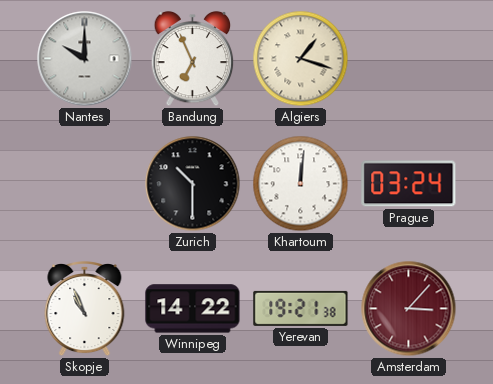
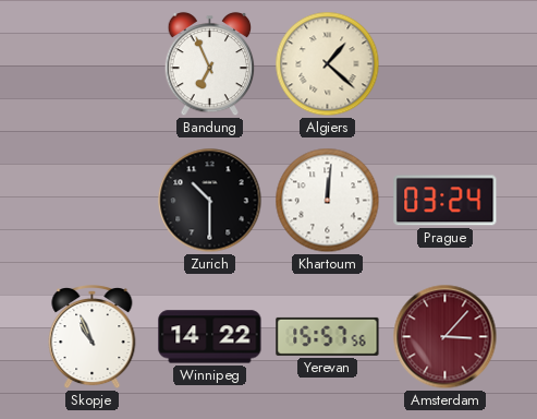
Nantes: 10:00 -> none (85, 59)
Algiers: 1:18 -> 1:22 (328, 64)
Yerevan: 19:21 -> 15:57 (328, 336)
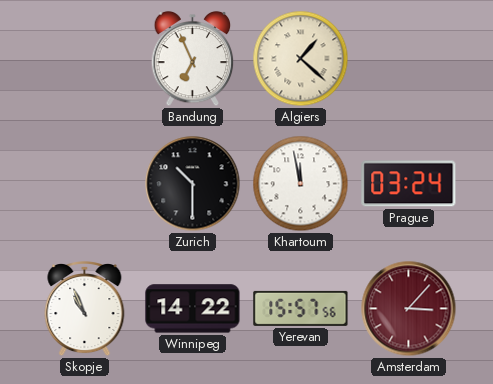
Khartoum: 12:01 -> 11:58 (301, 184)
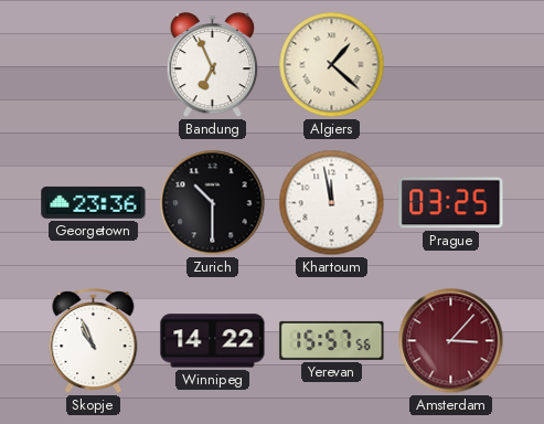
Georgetown: none -> 23:36 (94, 202)
Prague: 03:24 -> 03:25 (451, 203)
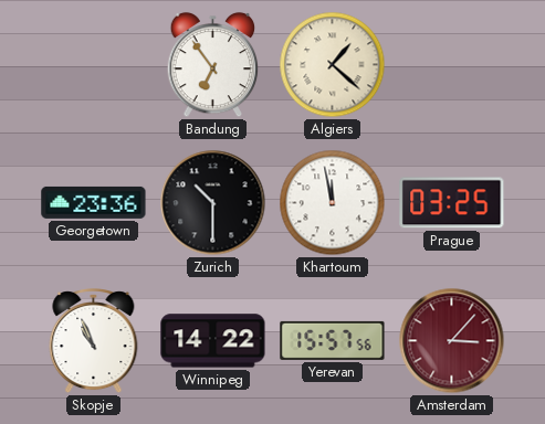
Bandung: 6:56 -> 6:54 (213, 65)
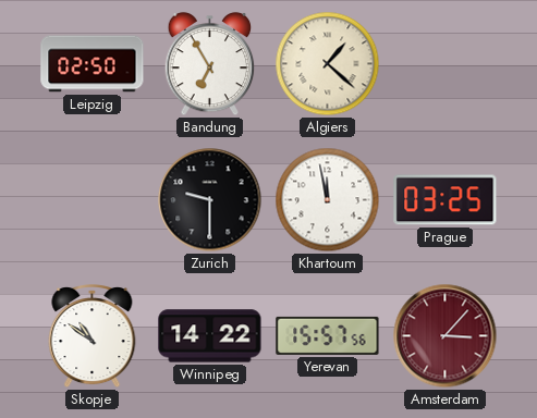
Leipzig: none -> 02:50 (93, 64)
Bandung: 6:54 -> 6:55 (210, 64)
Georgetown: 23:36 -> none (94, 202)
Zurich: 10:30 -> 9:30 (210, 200)
Skopje: 10:56 -> 10:51 (93, 337)
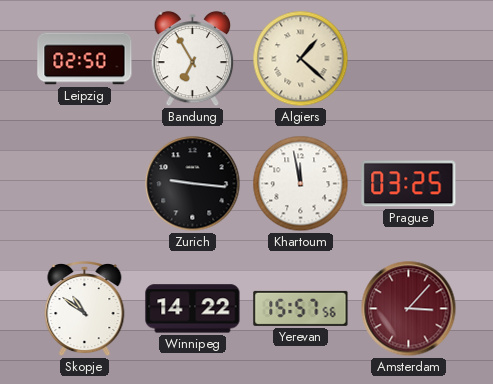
Zurich: 9:30 -> 9:16 (193, 184)
